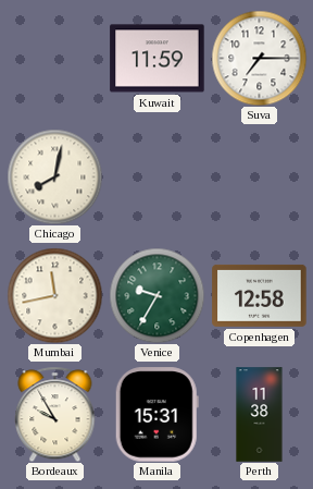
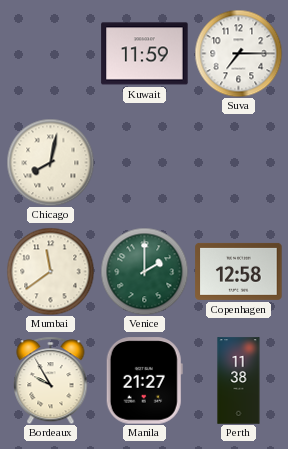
Mumbai: 11:43 -> 11:39 (50, 271)
Venice: 9:35 -> 2:00 (144, 271)
Manila: 15:31 -> 21:27 (144, 381)
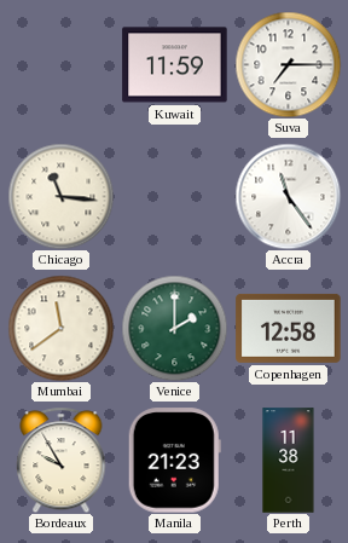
Chicago: 8:02 -> 11:16 (60, 196)
Accra: none -> 11:24 (288, 196)
Manila: 21:27 -> 21:23 (174, 461)
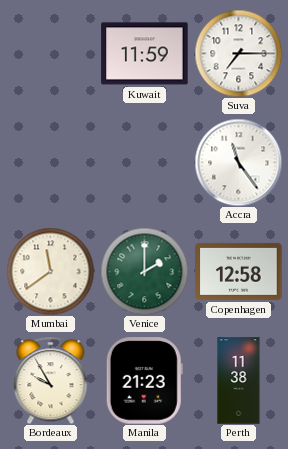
Chicago: 11:16 -> none (60, 196)
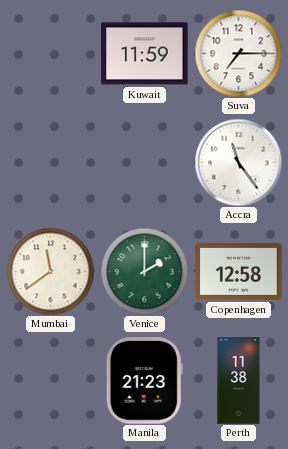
Bordeaux: 9:55 -> none (51, 380)
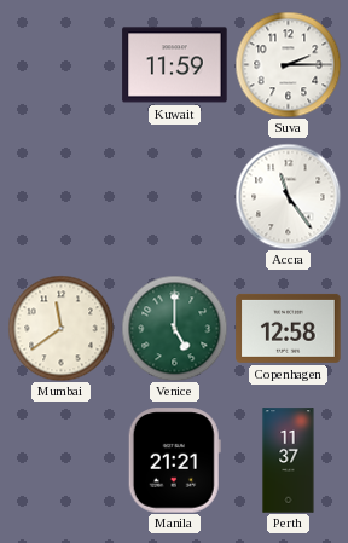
Suva: 7:15 -> 2:15 (288, 64)
Venice: 2:00 -> 5:00 (174, 328)
Manila: 21:23 -> 21:21 (174, 461)
Perth: 11:38 -> 11:37 (289, 461)
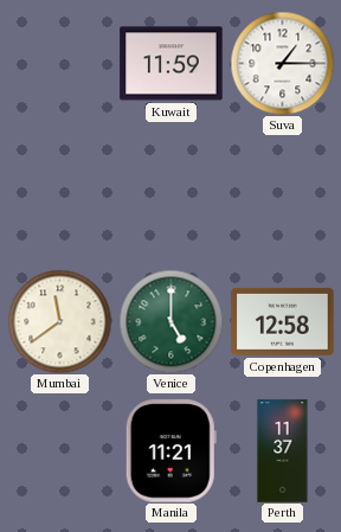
Suva: 2:15 -> 1:15 (282, 63)
Accra: 11:24 -> none (288, 196)
Manila: 21:21 -> 11:21 (170, 451)
